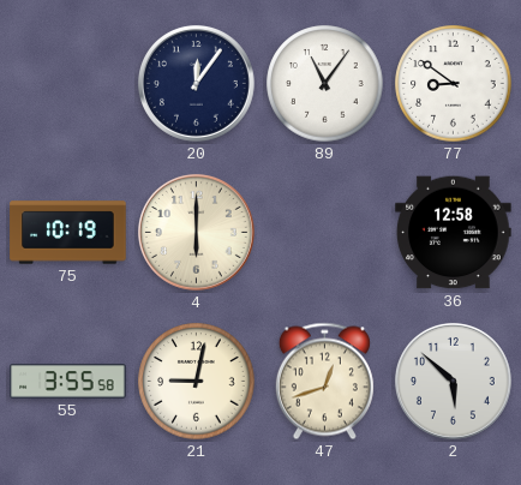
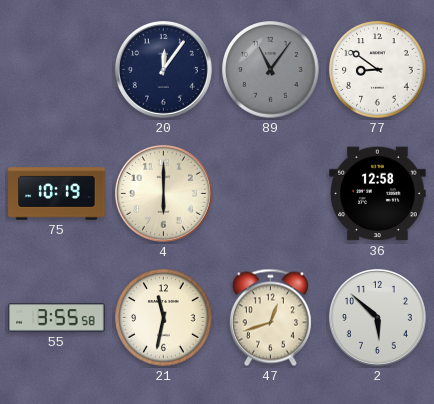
89 dial: white -> grey (271, 70)
21: 9:02 -> 11:32 (164, 318)
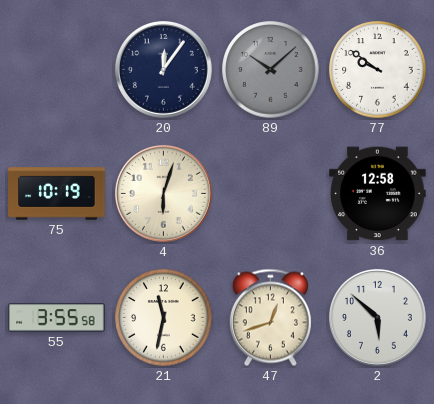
89: 11:06 -> 10:08 (271, 70)
77: 8:51 -> 9:51 (378, 70)
4: 6:00 -> 6:03 (163, 193)
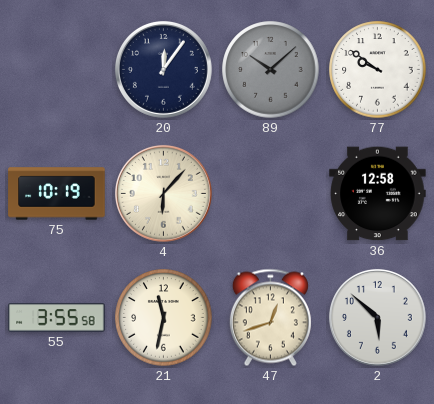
4: 6:03 -> 6:07 (163, 193)
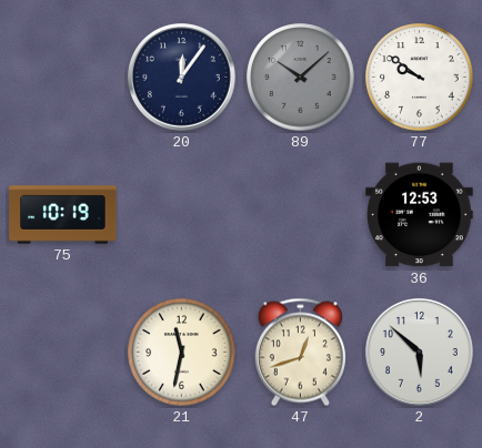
4: 6:07 -> none (163, 193)
36: 12:58 -> 12:53 (420, 215)
55: 3:55 -> none (57, 318)
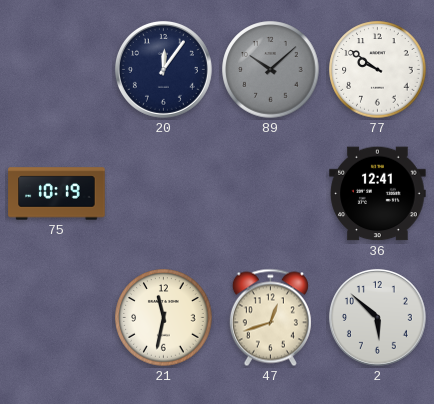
36: 12:53 -> 12:41 (378, 194)
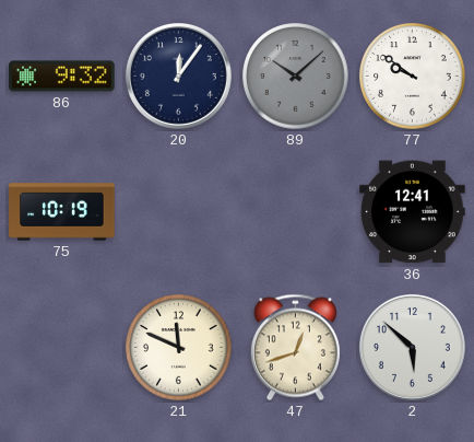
86: none -> 9:32 (62, 77)
21: 11:32 -> 11:49 (179, 348)
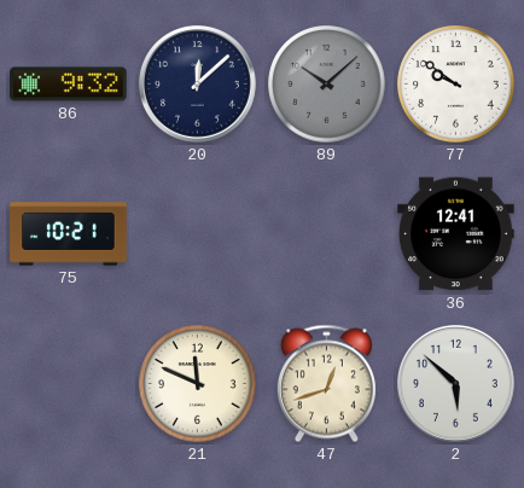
20: 12:06 -> 12:08 (197, 83)
75: 10:19 -> 10:21 (69, 234)
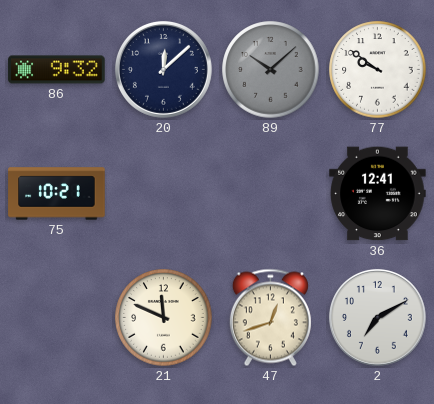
2: 5:52 -> 7:10 (377, 317)
